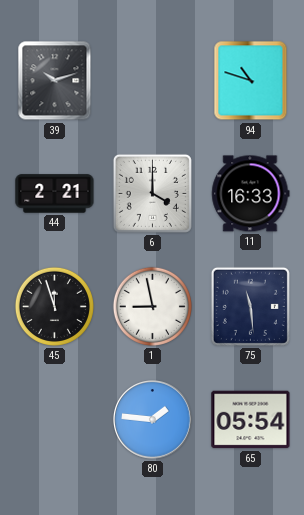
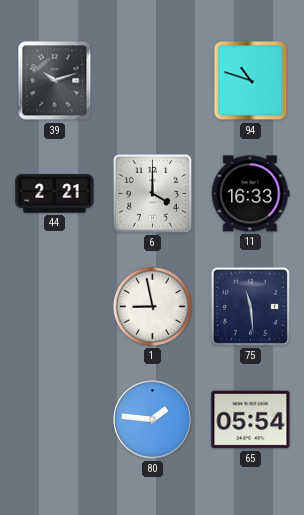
45: 11:57 -> none (54, 306)
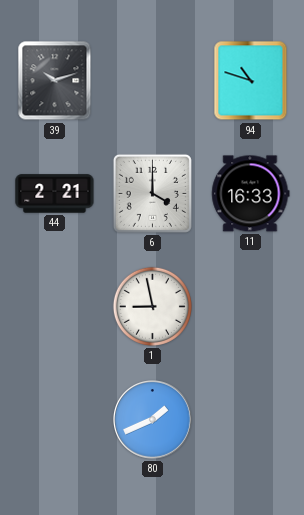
75: 11:29 -> none (250, 306)
80: 1:46 -> 1:41 (153, 420)
65: 05:54 -> none (251, 420)
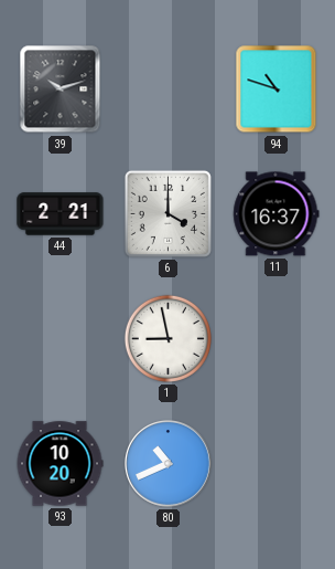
11: 16:33 -> 16:37 (277, 214)
93: none -> 10:20 (60, 464)
80: 1:41 -> 10:41 (169, 464)
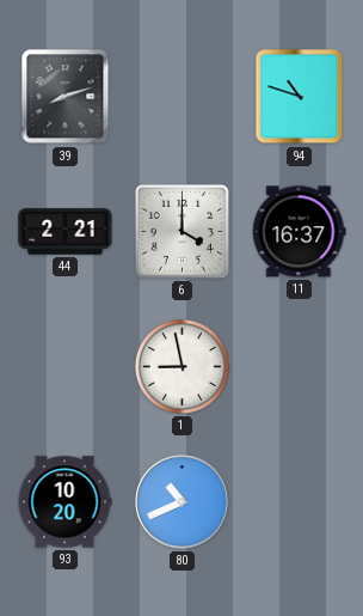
39: 10:12 -> 8:12 (66, 97)
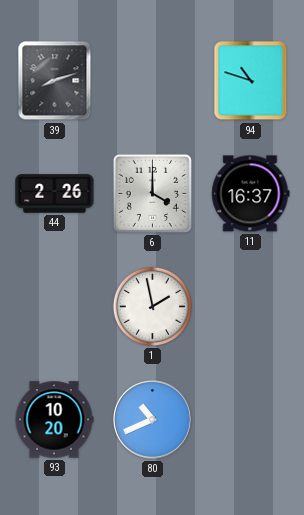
44: 2:21 -> 2:26 (55, 194)
1: 8:58 -> 1:58 (152, 306)
